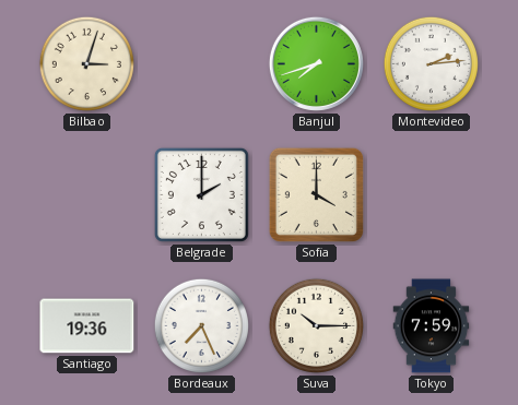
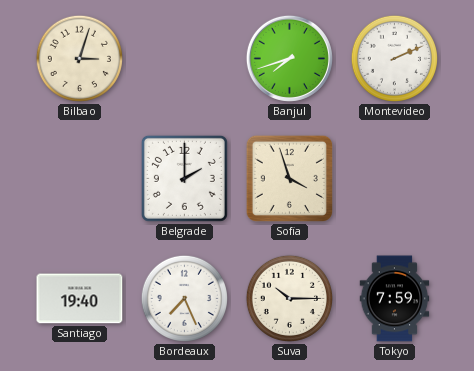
Montevideo: 2:14 -> 2:11 (394, 58)
Sofia: 4:00 -> 3:57 (289, 178)
Santiago: 19:36 -> 19:40 (80, 299)
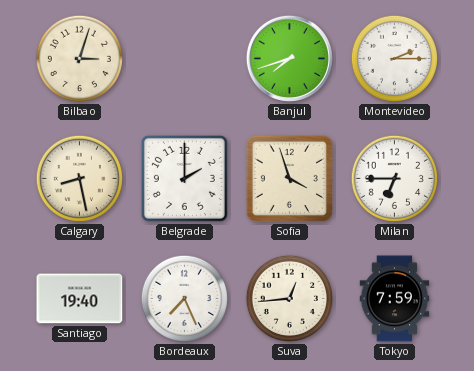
Montevideo: 2:11 -> 2:15 (394, 58)
Calgary: none -> 8:28 (79, 178)
Milan: none -> 6:45 (394, 178)
Suva: 10:15 -> 12:44 (289, 298)
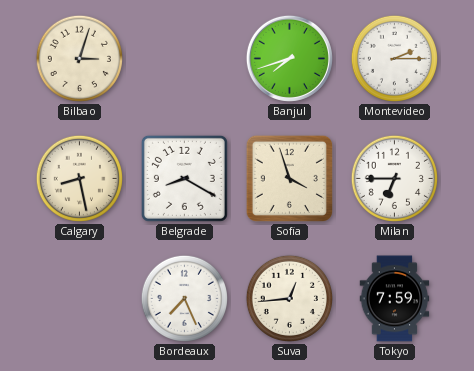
Belgrade: 2:00 -> 8:20 (184, 178)
Santiago: 19:40 -> none (80, 299)
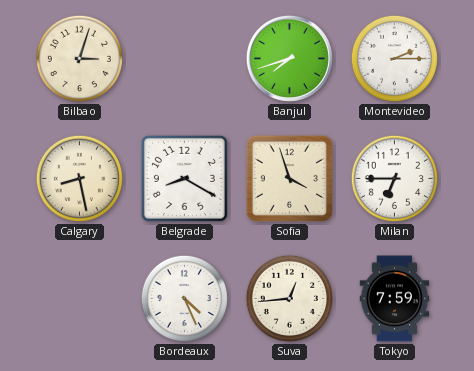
Bordeaux: 7:26 -> 4:26 (184, 298)
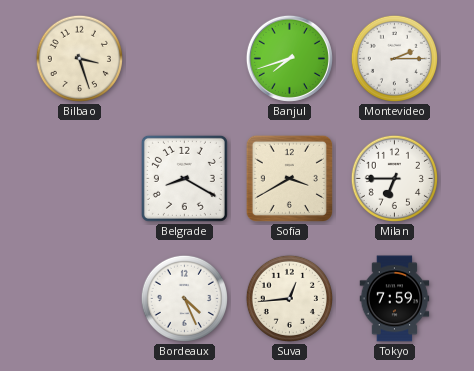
Bilbao: 3:03 -> 3:27 (79, 58)
Calgary: 8:28 -> none (79, 178)
Sofia: 3:57 -> 3:40 (289, 178)
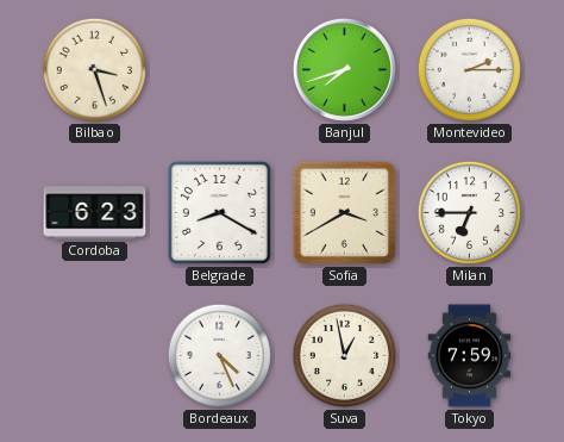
Cordoba: none -> 6:23 (95, 213)
Suva: 12:44 -> 12:58 (344, 355)
